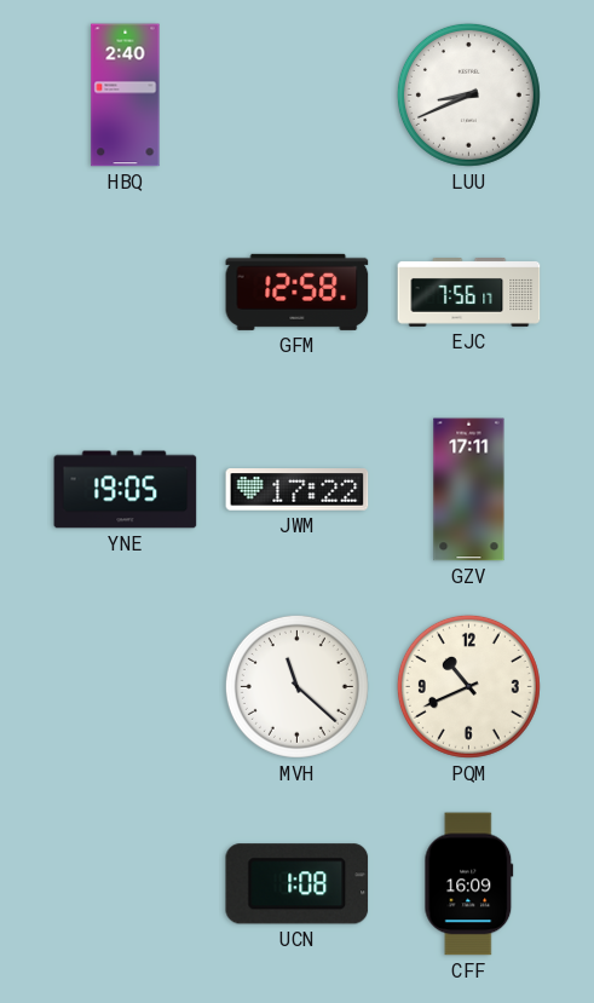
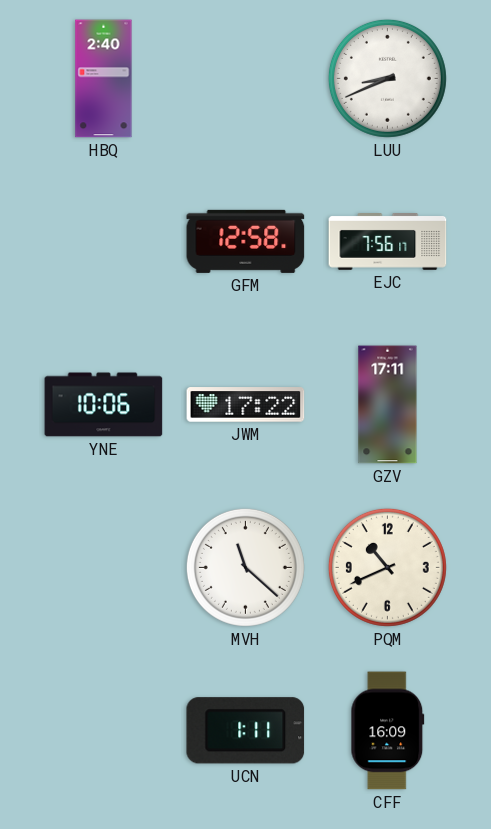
YNE: 19:05 -> 10:06 (104, 405)
UCN: 1:08 -> 1:11 (246, 731)
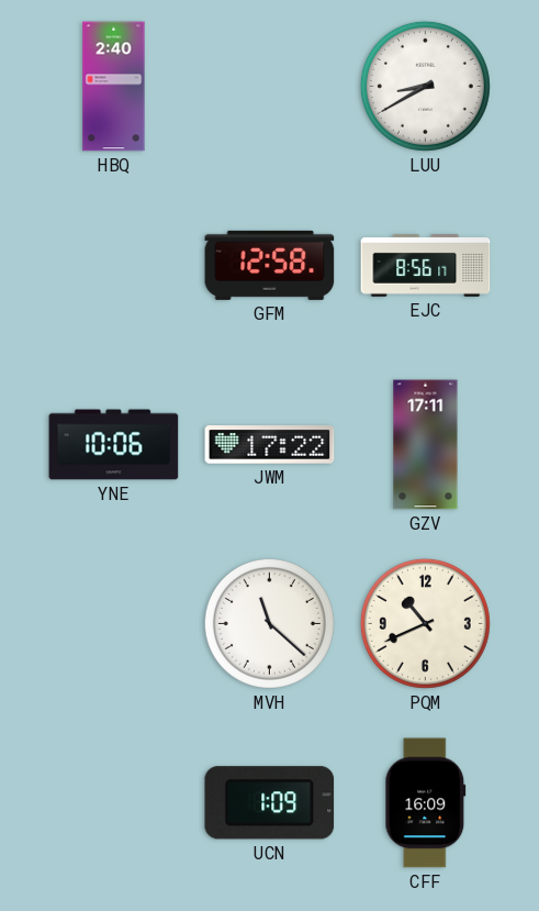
LUU: 8:41 -> 8:40 (425, 86)
EJC: 7:56 -> 8:56 (426, 266)
UCN: 1:11 -> 1:09 (270, 803)
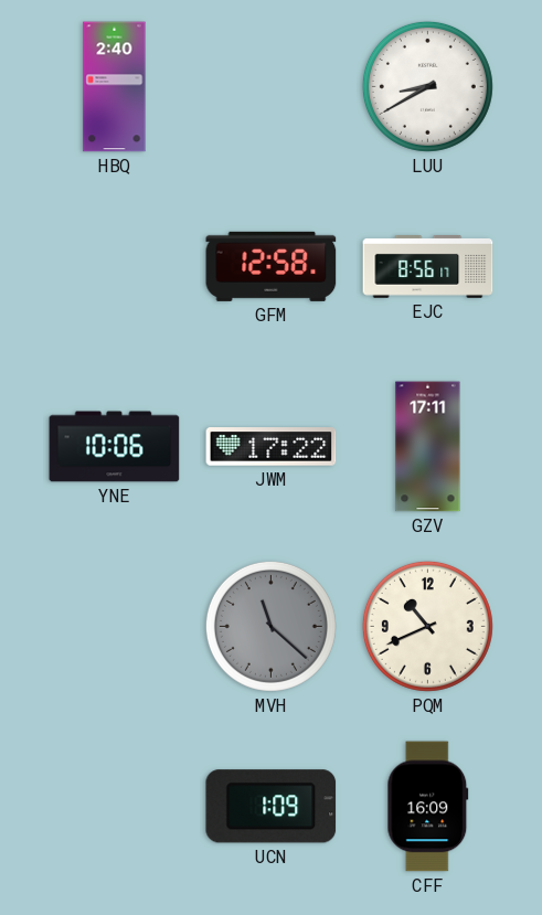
MVH dial: white -> grey (270, 626)
